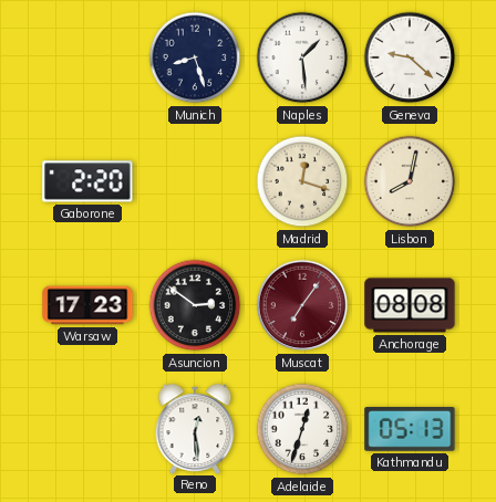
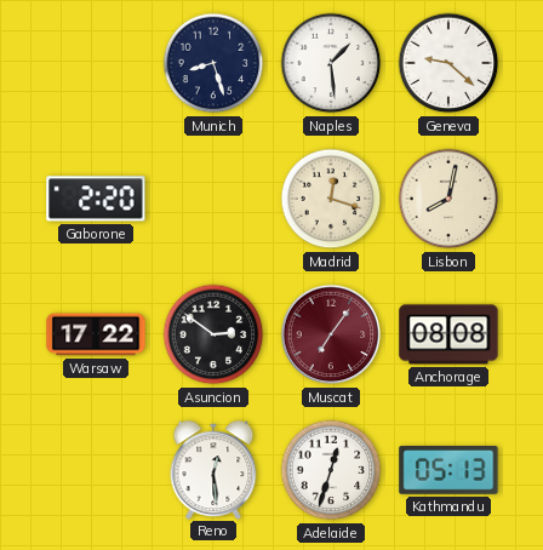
Warsaw: 17:23 -> 17:22 (96, 334)
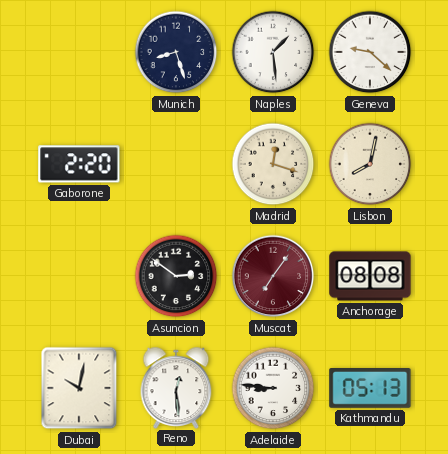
Warsaw: 17:22 -> none (96, 334)
Dubai: none -> 10:02 (79, 388)
Adelaide: 12:33 -> 8:46 (273, 388)
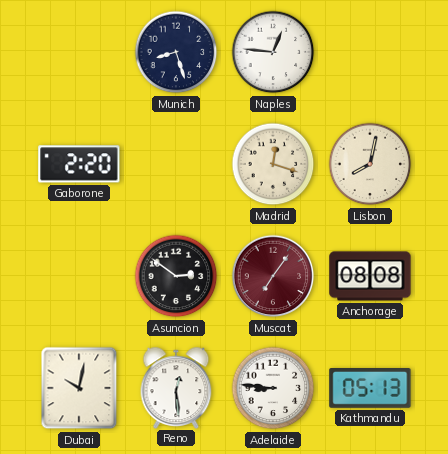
Naples: 1:29 -> 12:46 (273, 52)
Geneva: 9:22 -> none (370, 52)
